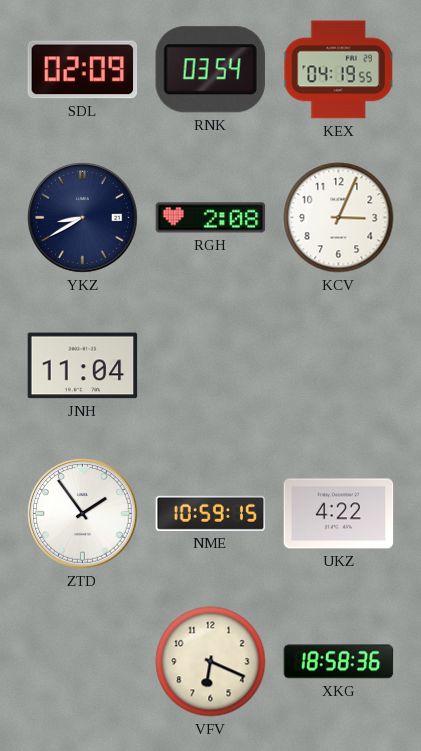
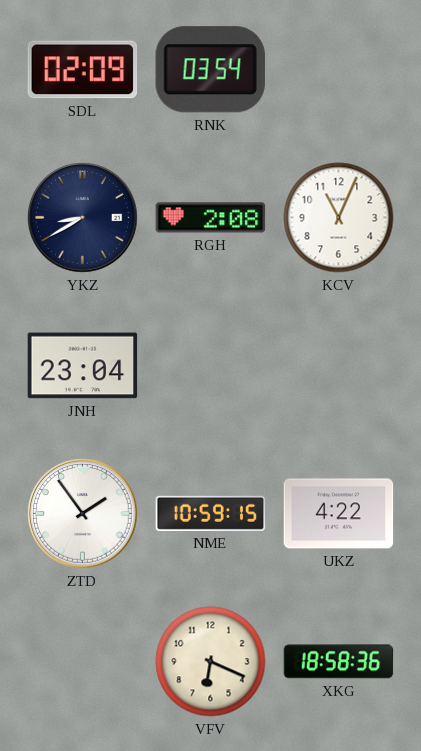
KEX: 04:19 -> none (339, 70)
KCV: 3:04 -> 11:04 (339, 218)
JNH: 11:04 -> 23:04 (83, 366)
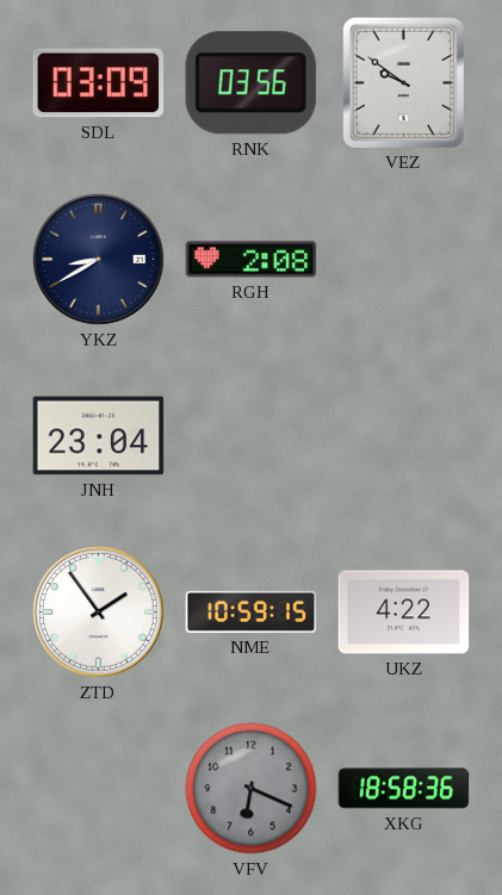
SDL: 02:09 -> 03:09 (99, 83)
RNK: 03:54 -> 03:56 (250, 83)
VEZ: none -> 9:51 (403, 82)
KCV: 11:04 -> none (339, 218)
VFV dial: cream -> grey (252, 789)
